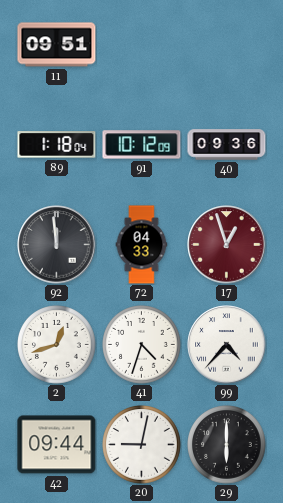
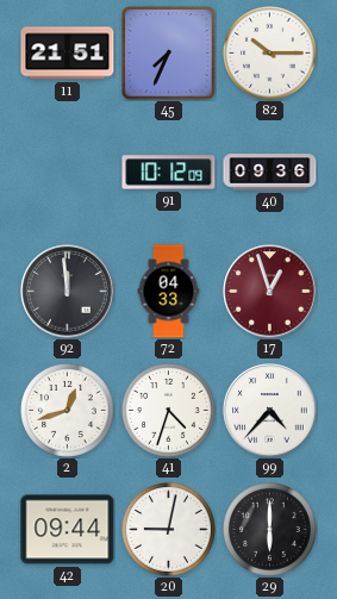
11: 09:51 -> 21:51 (68, 54)
45: none -> 7:34 (169, 54)
82: none -> 10:15 (270, 54)
89: 1:18 -> none (57, 145)
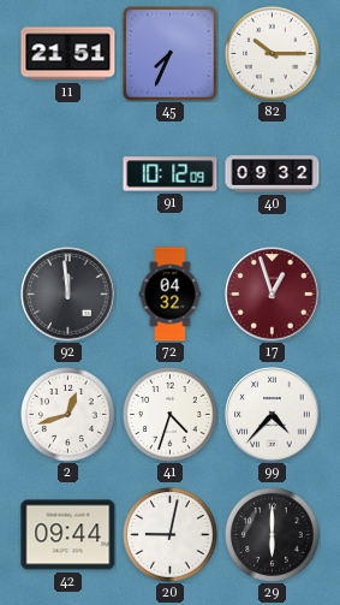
40: 09:36 -> 09:32 (273, 174)
72: 04:33 -> 04:32 (171, 295)
